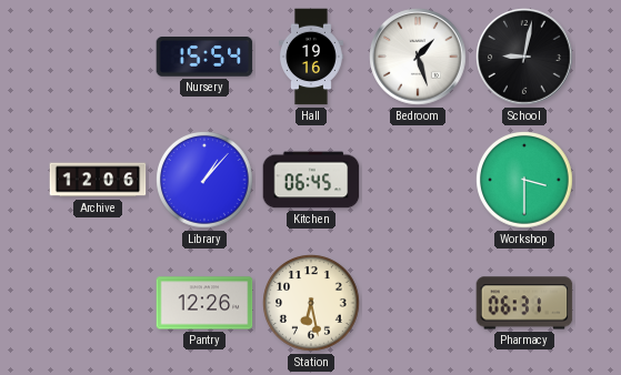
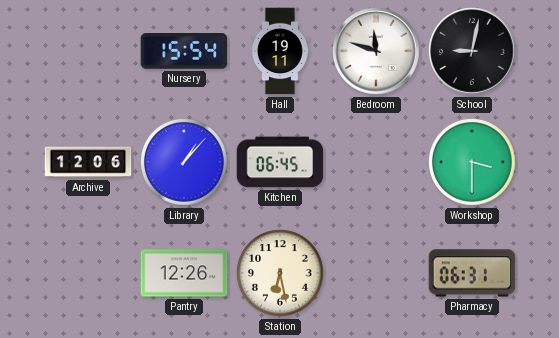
Hall: 19:16 -> 19:11 (281, 51)
Bedroom: 1:27 -> 11:48 (376, 51)
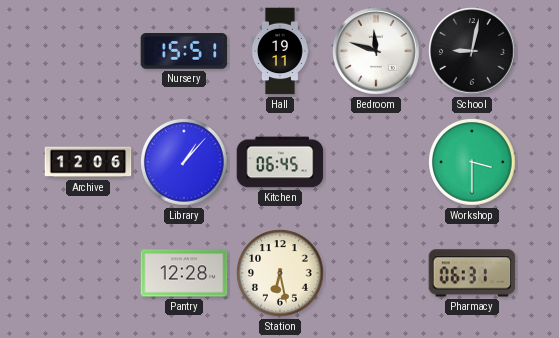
Nursery: 15:54 -> 15:51 (184, 52)
Pantry: 12:26 -> 12:28 (184, 273)
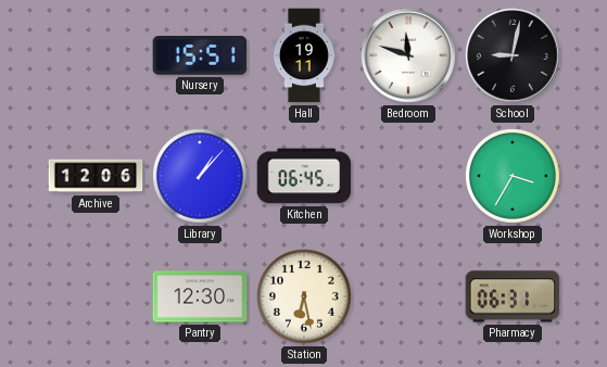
Workshop: 3:30 -> 3:35 (513, 176)
Pantry: 12:28 -> 12:30 (200, 296)
